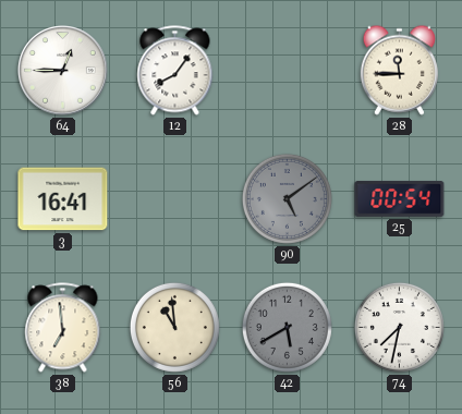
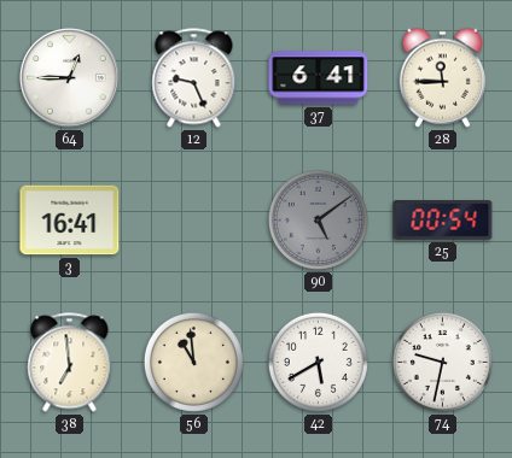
12: 8:06 -> 9:26 (194, 78)
37: none -> 6:41 (319, 78)
42 dial: grey -> white (318, 362)
74: 7:32 -> 9:32 (442, 362)
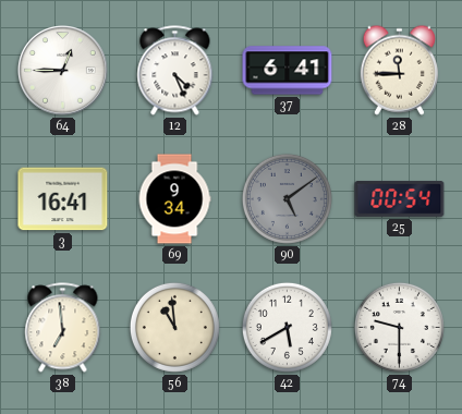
12: 9:26 -> 4:26 (175, 71)
69: none -> 9:34 (174, 199)
74: 9:32 -> 9:30 (399, 327)
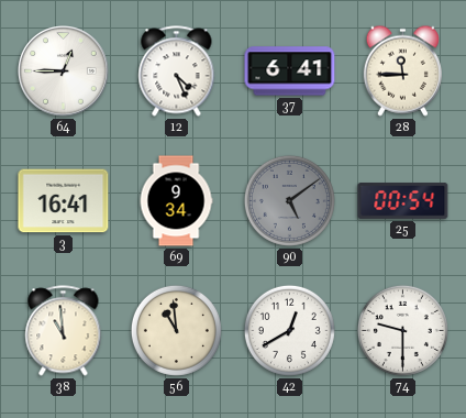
38: 6:59 -> 10:59 (64, 331)
42: 5:40 -> 12:40 (289, 330)
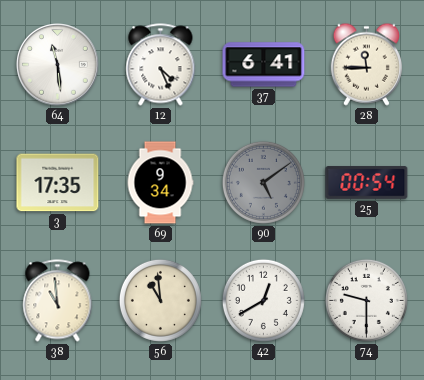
64: 12:45 -> 11:29 (58, 65)
3: 16:41 -> 17:35 (58, 183)
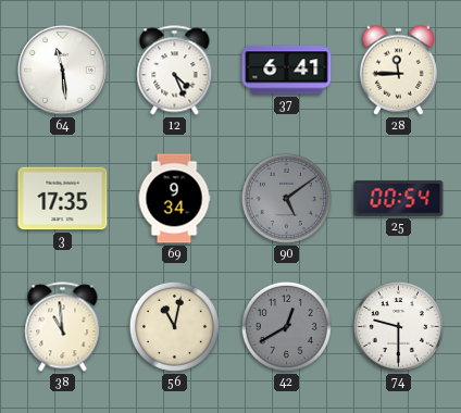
56: 10:59 -> 11:02 (174, 326)
42 dial: white -> grey (286, 326)
